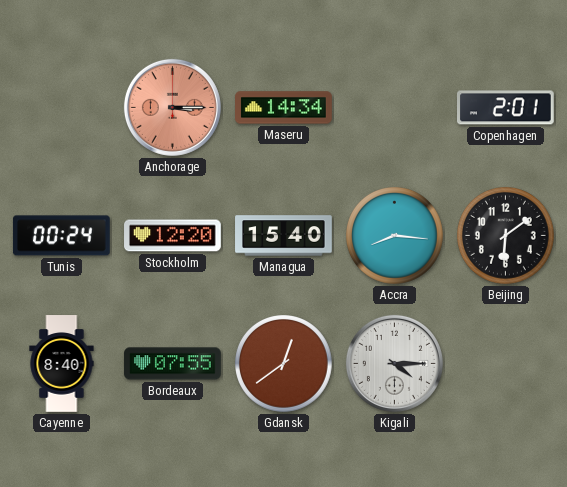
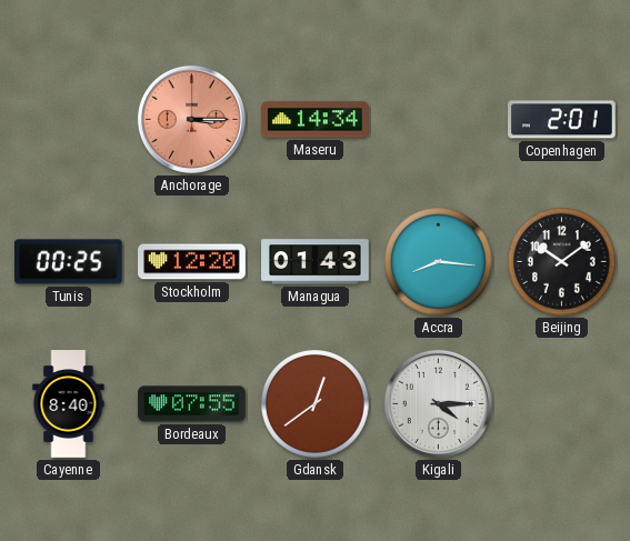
Tunis: 00:24 -> 00:25 (68, 262)
Managua: 15:40 -> 01:43 (316, 262)
Beijing: 6:09 -> 10:09 (562, 262)
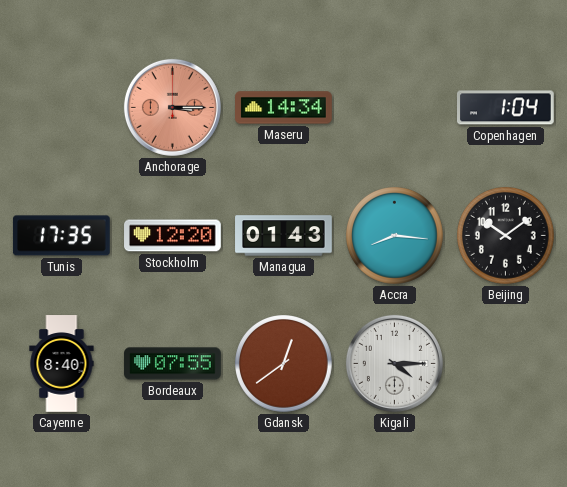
Copenhagen: 2:01 -> 1:04 (506, 108)
Tunis: 00:25 -> 17:35 (61, 236)
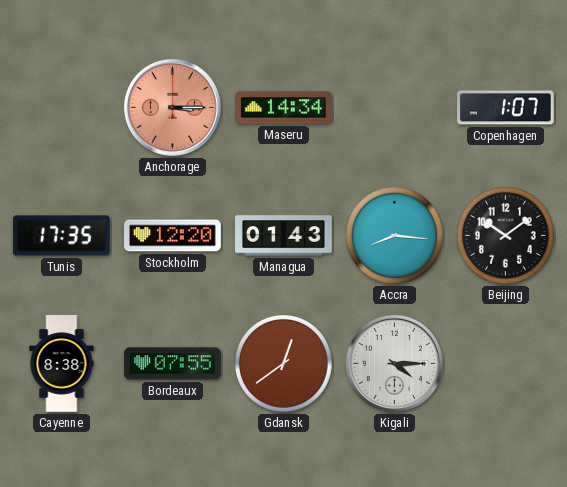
Copenhagen: 1:04 -> 1:07 (506, 108)
Cayenne: 8:40 -> 8:38 (62, 364)
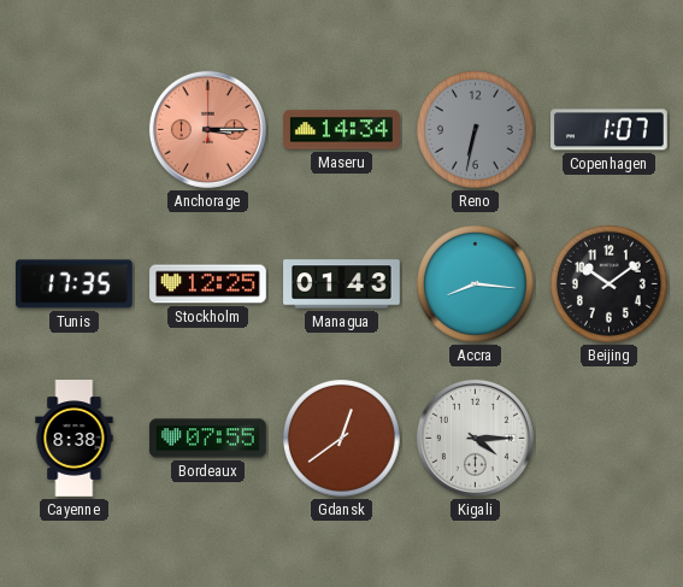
Reno: none -> 6:32 (476, 130)
Stockholm: 12:20 -> 12:25 (208, 284)
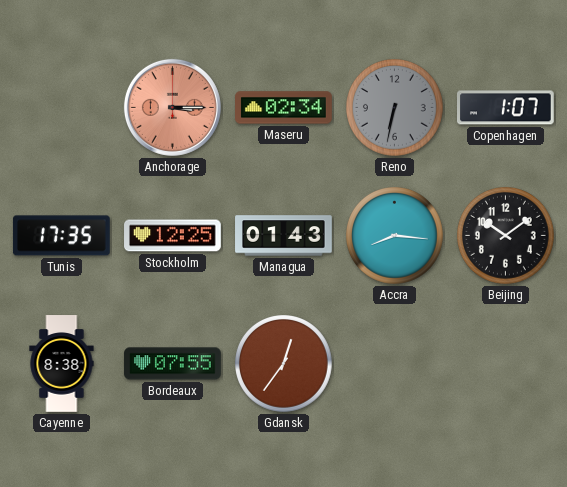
Maseru: 14:34 -> 02:34 (284, 108)
Gdansk: 12:39 -> 12:36 (284, 364)
Kigali: 4:15 -> none (475, 438)
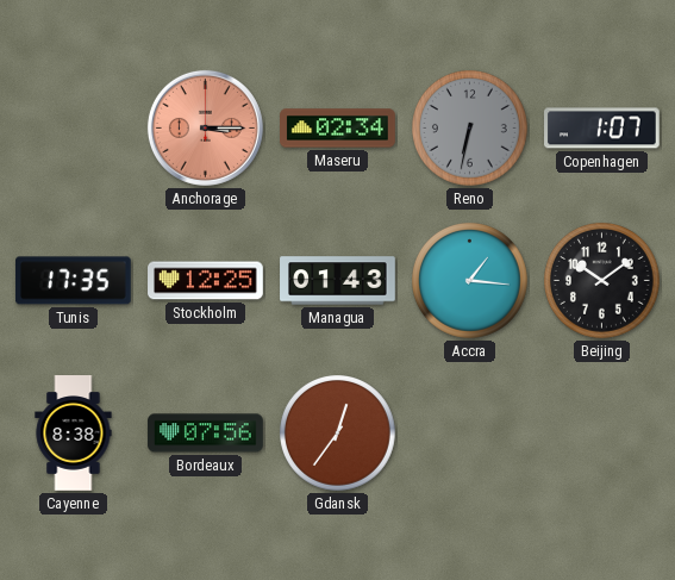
Accra: 8:16 -> 1:16 (470, 281)
Bordeaux: 07:55 -> 07:56 (206, 434)
